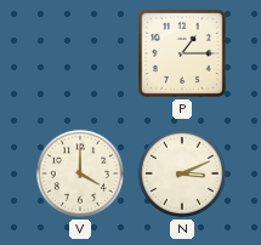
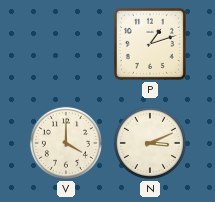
P: 1:15 -> 1:12 (150, 44)
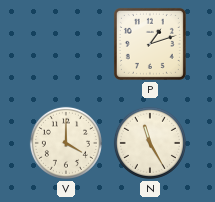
N: 3:11 -> 11:25 (150, 143)
